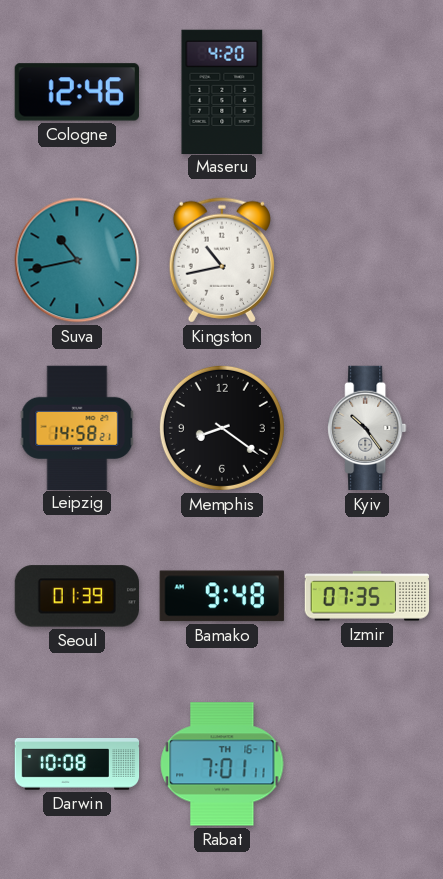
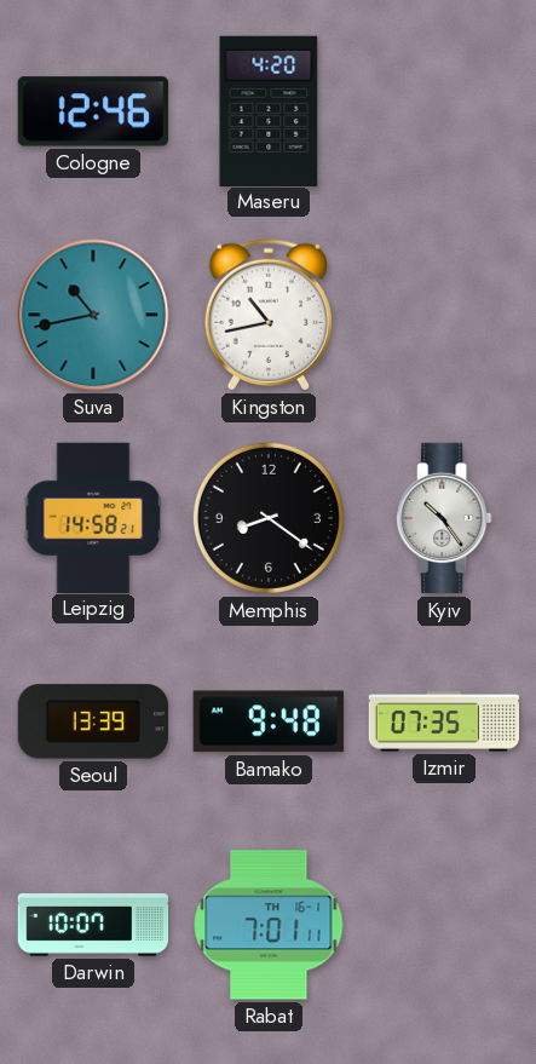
Seoul: 01:39 -> 13:39 (93, 721)
Darwin: 10:08 -> 10:07 (93, 926)
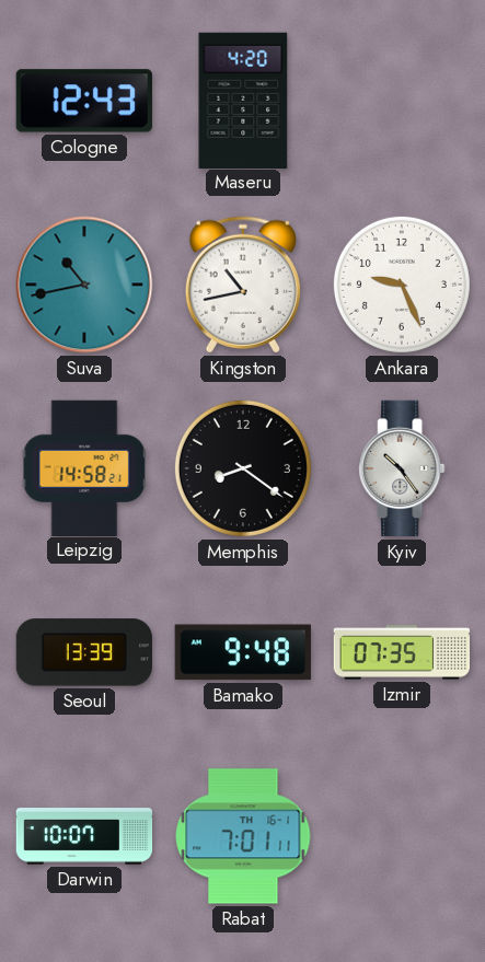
Cologne: 12:46 -> 12:43 (84, 101)
Ankara: none -> 9:26 (402, 285)
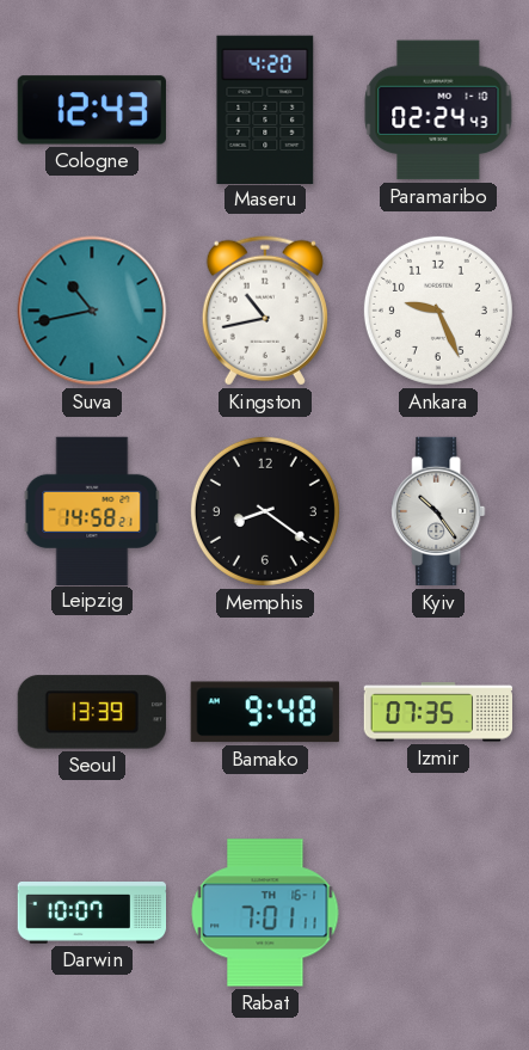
Paramaribo: none -> 02:24 (438, 110)
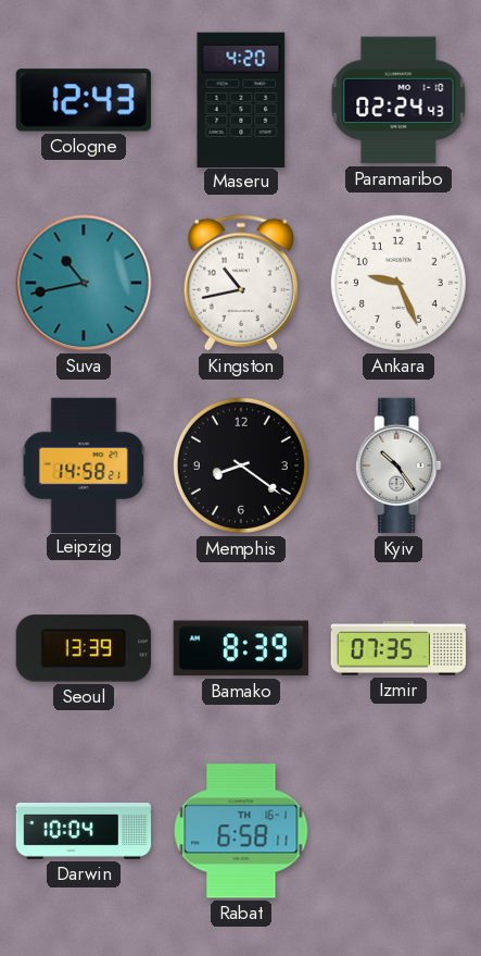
Bamako: 9:48 -> 8:39 (241, 648)
Darwin: 10:07 -> 10:04 (84, 832)
Rabat: 7:01 -> 6:58 (241, 831)
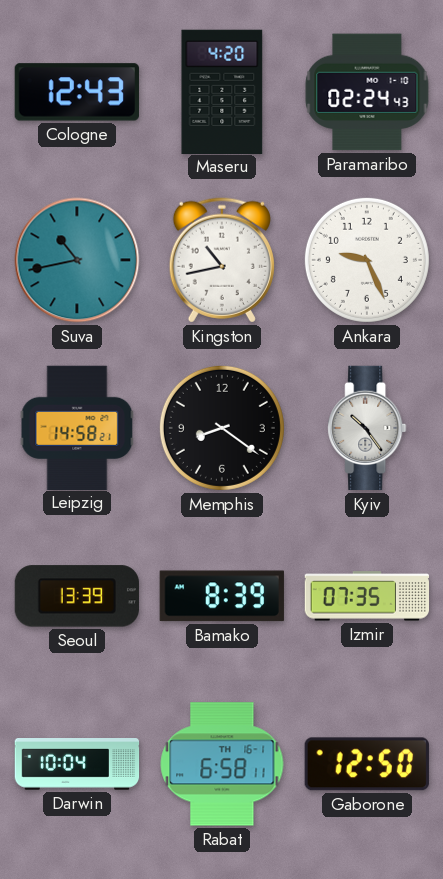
Gaborone: none -> 12:50 (367, 764)
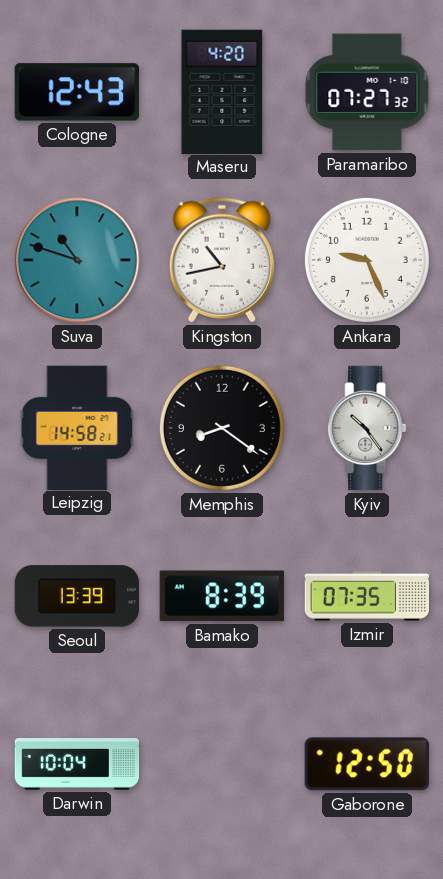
Paramaribo: 02:24 -> 07:27 (367, 92)
Suva: 10:43 -> 10:48 (77, 260)
Rabat: 6:58 -> none (222, 764)
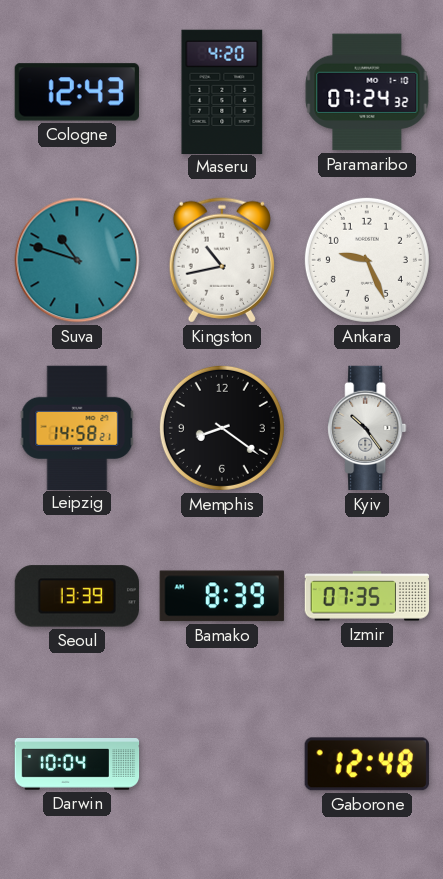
Paramaribo: 07:27 -> 07:24 (367, 92)
Gaborone: 12:50 -> 12:48 (367, 764)
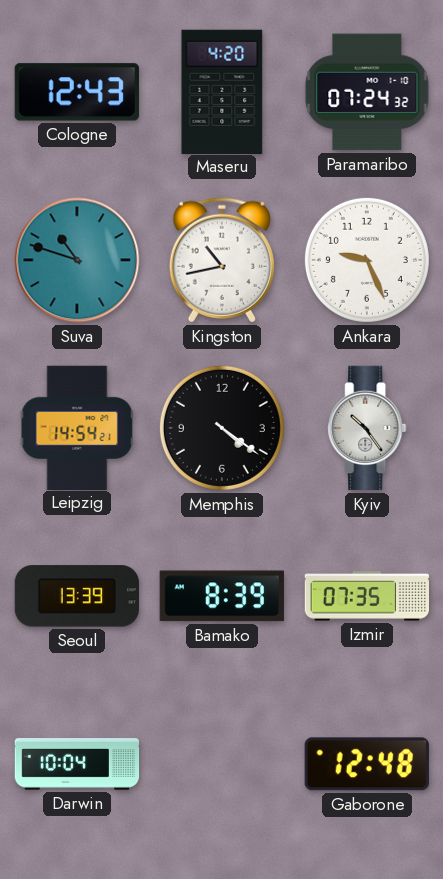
Leipzig: 14:58 -> 14:54 (77, 427)
Memphis: 8:21 -> 4:21 (222, 428)
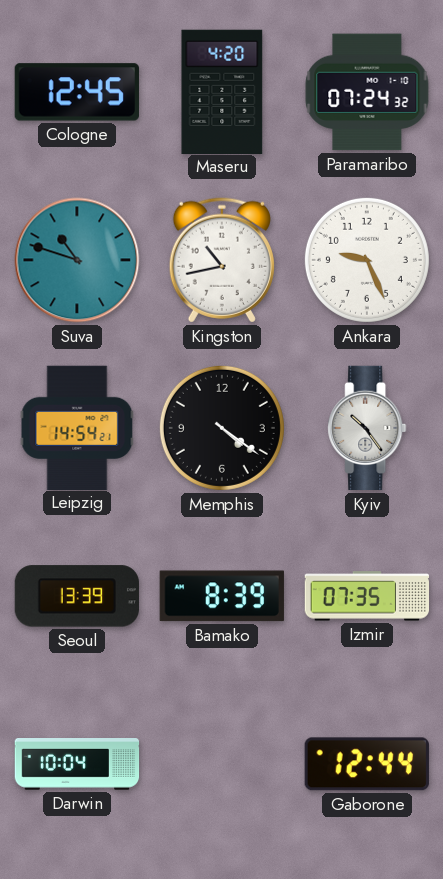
Cologne: 12:43 -> 12:45 (77, 92)
Gaborone: 12:48 -> 12:44 (367, 764)
